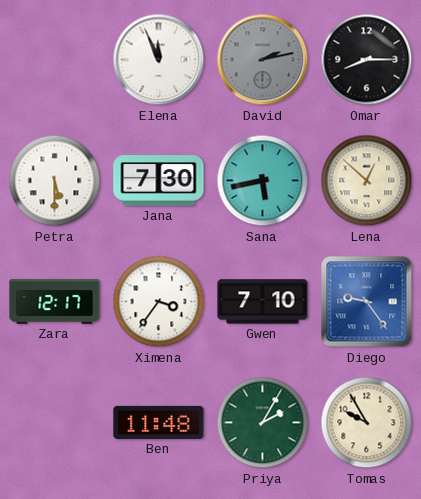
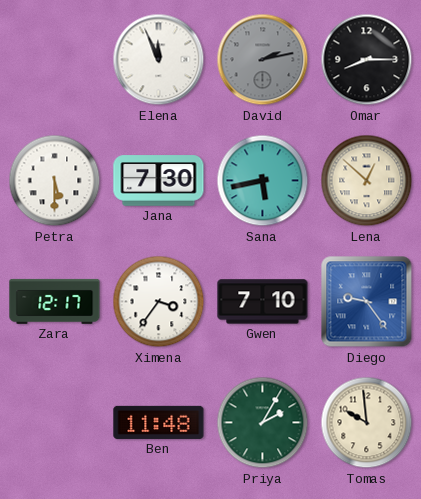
Tomas: 9:55 -> 9:59 (367, 423)
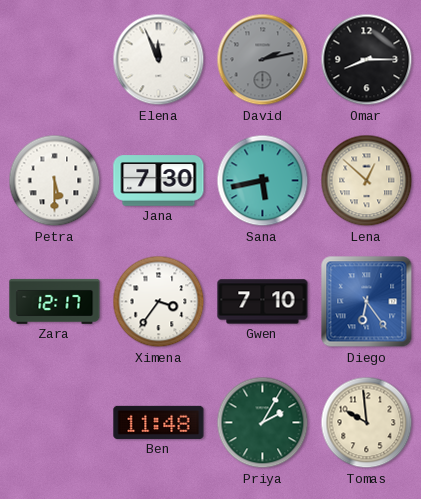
Diego: 9:24 -> 6:24 (367, 302)
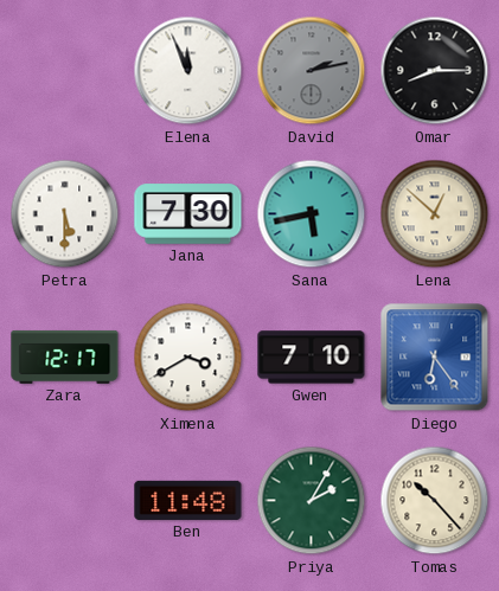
Ximena: 3:36 -> 3:40 (188, 358)
Tomas: 9:59 -> 10:23 (435, 501)
